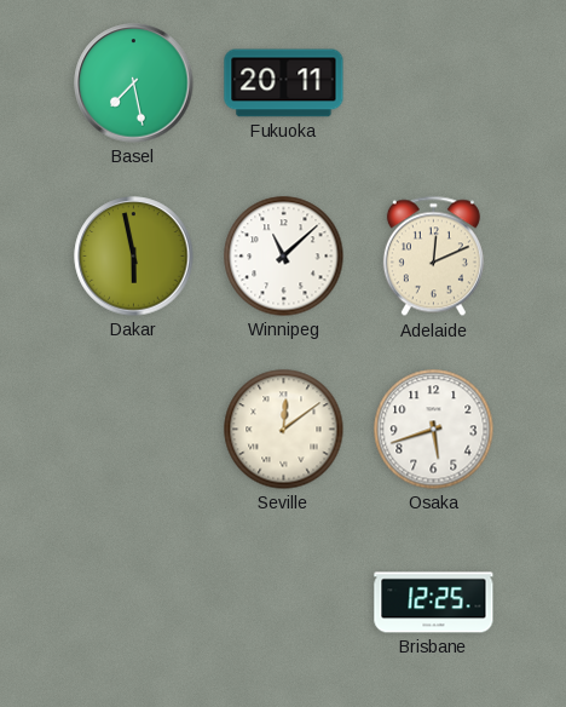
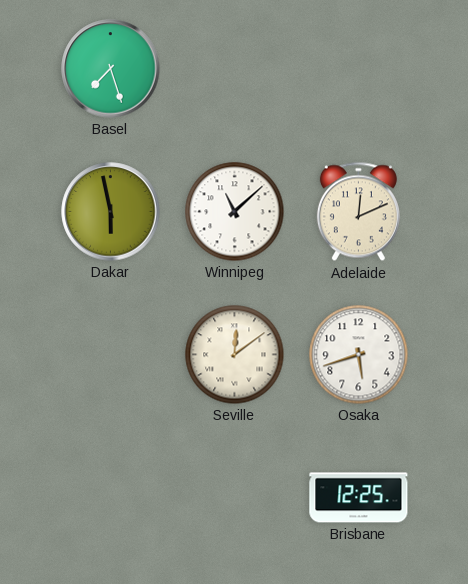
Basel: 7:28 -> 7:27 (111, 69)
Fukuoka: 20:11 -> none (284, 84)
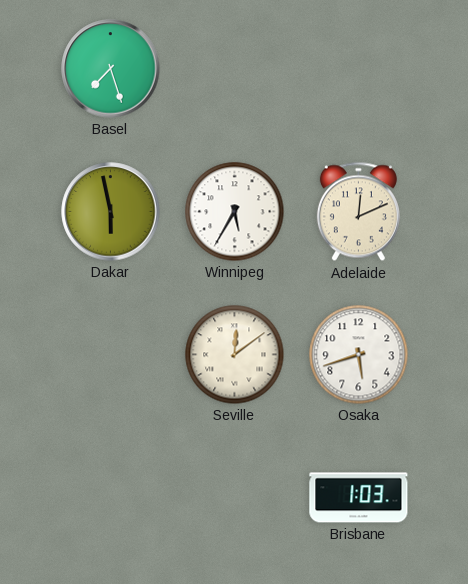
Winnipeg: 11:08 -> 5:35 (235, 212)
Brisbane: 12:25 -> 1:03 (359, 498)
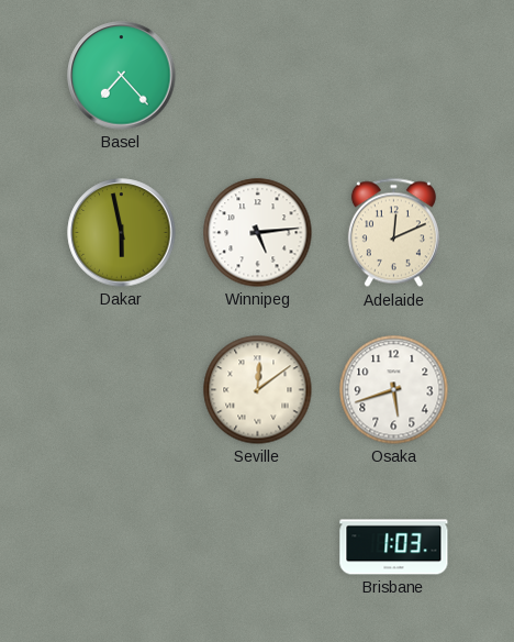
Basel: 7:27 -> 7:23 (122, 76)
Winnipeg: 5:35 -> 5:14 (258, 233)
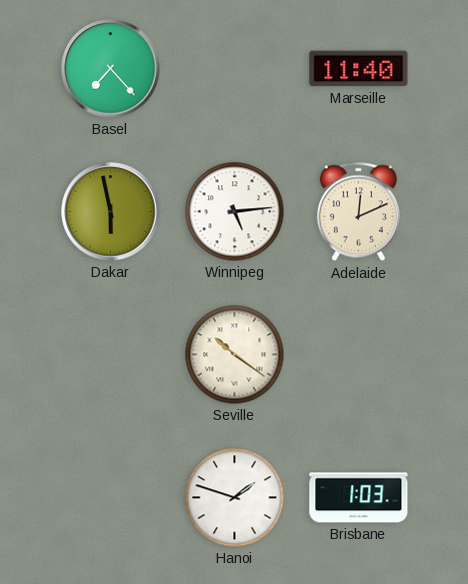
Marseille: none -> 11:40 (359, 69)
Seville: 12:09 -> 10:21 (235, 355)
Osaka: 5:42 -> none (394, 390)
Hanoi: none -> 1:48 (235, 498)
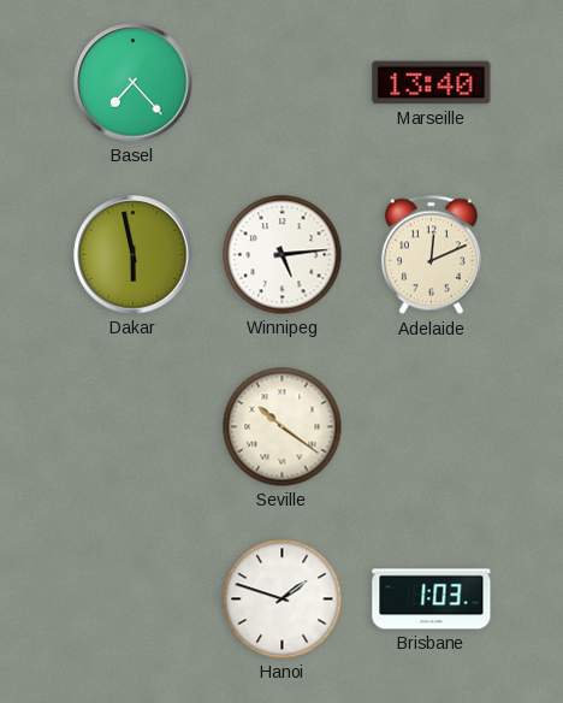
Marseille: 11:40 -> 13:40 (432, 83)
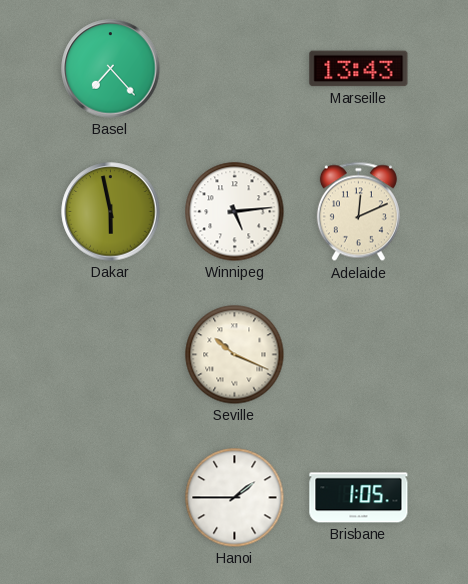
Marseille: 13:40 -> 13:43 (359, 69)
Seville: 10:21 -> 10:19 (235, 355)
Hanoi: 1:48 -> 1:45 (235, 498)
Brisbane: 1:03 -> 1:05 (359, 498)
